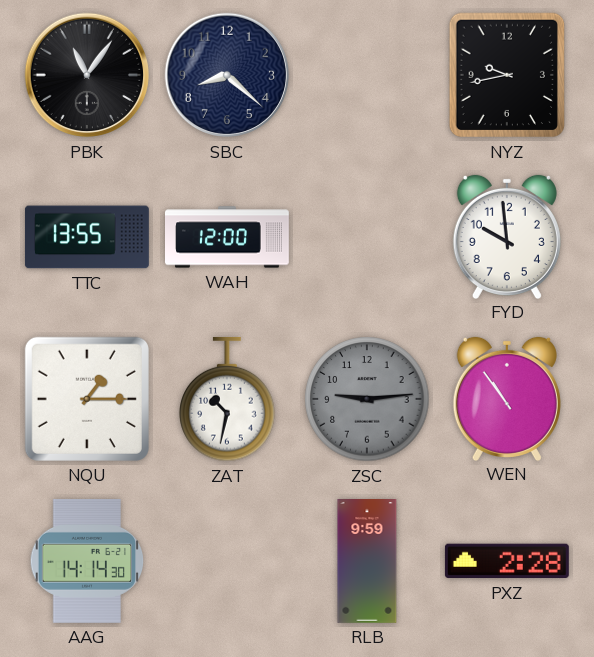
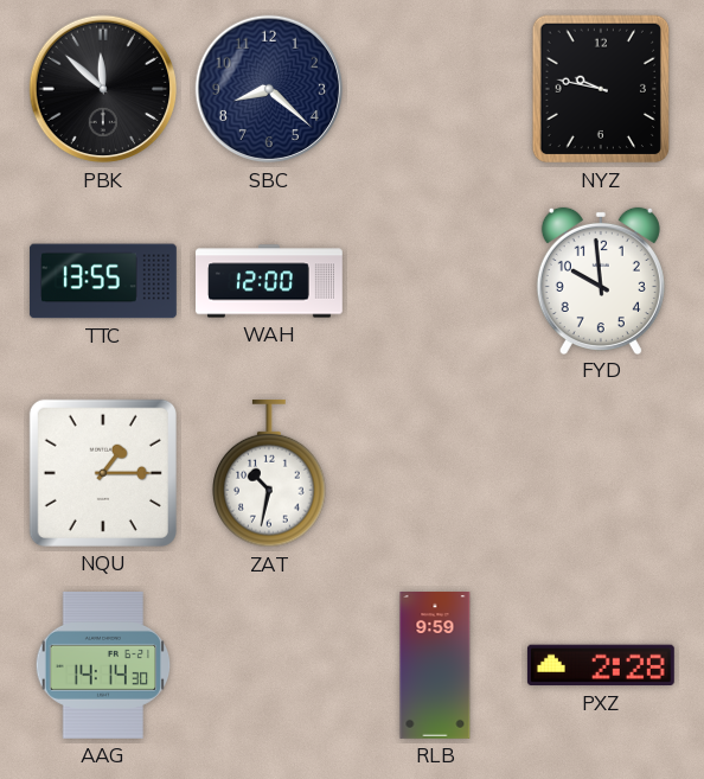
PBK: 11:06 -> 11:52 (103, 89)
NYZ: 9:43 -> 9:47 (600, 89)
ZSC: 9:14 -> none (367, 399)
WEN: 10:54 -> none (507, 398)
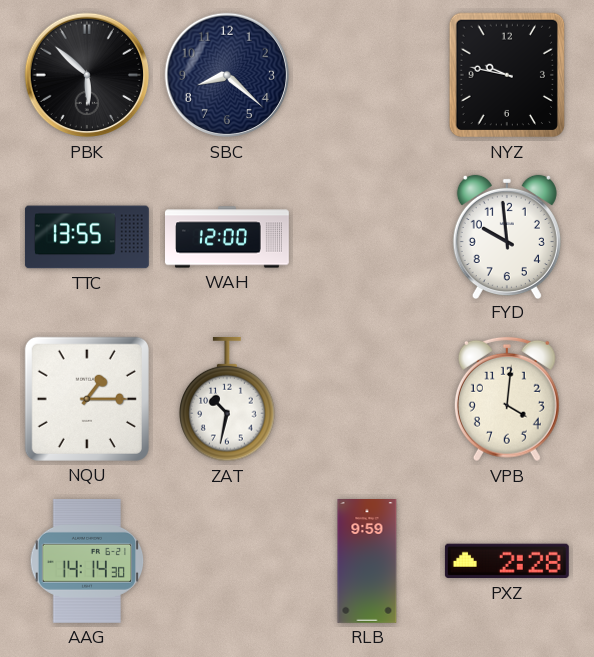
PBK: 11:52 -> 5:52 (87, 75)
VPB: none -> 4:01 (507, 399)
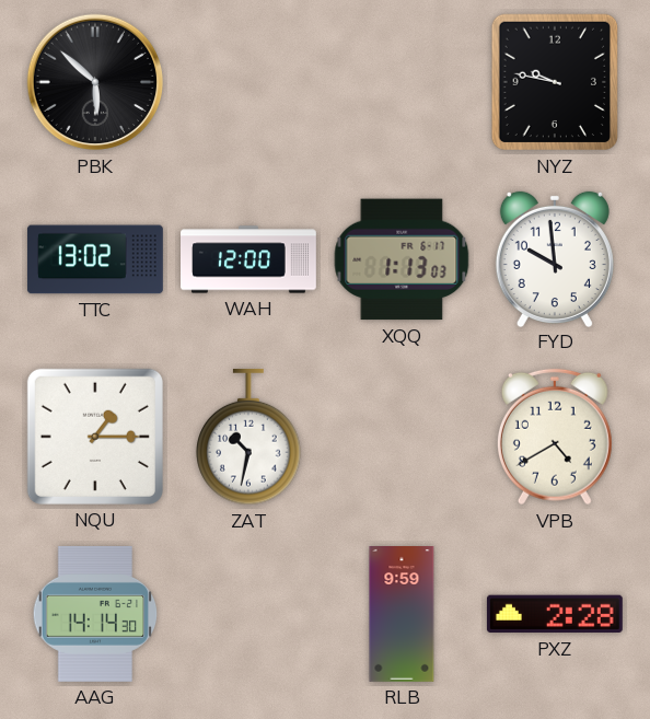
SBC: 8:22 -> none (227, 75)
TTC: 13:55 -> 13:02 (95, 259)
XQQ: none -> 1:13 (402, 259)
VPB: 4:01 -> 4:40 (555, 437)
